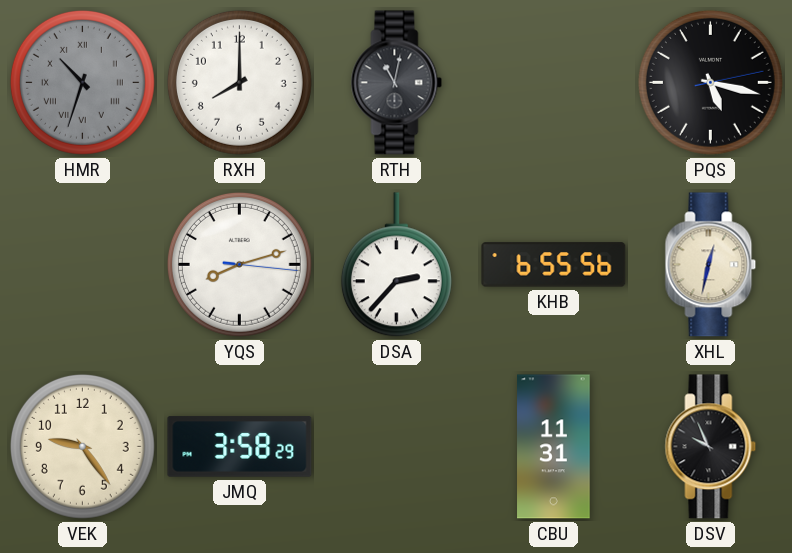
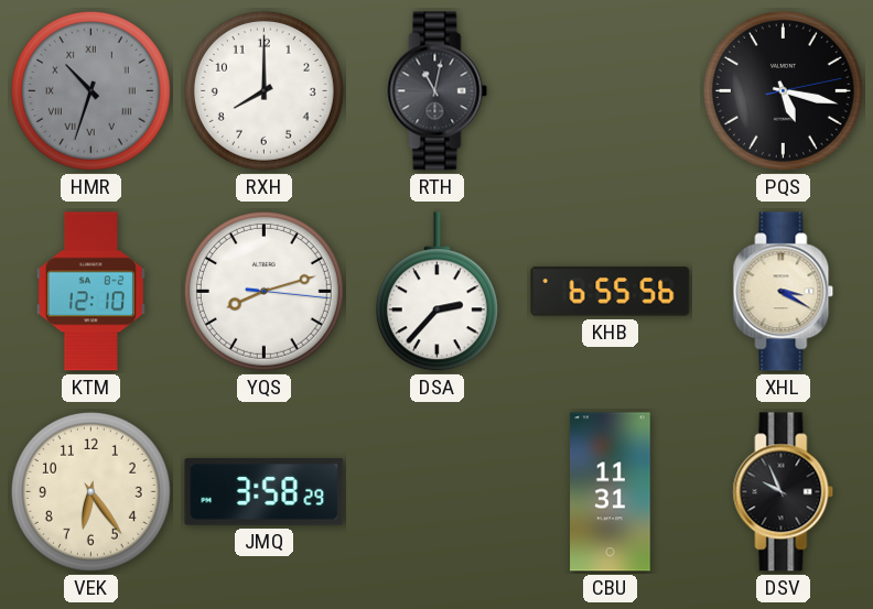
KTM: none -> 12:10 (90, 292)
XHL: 12:32 -> 3:20 (784, 292)
VEK: 9:24 -> 6:24 (90, 491)
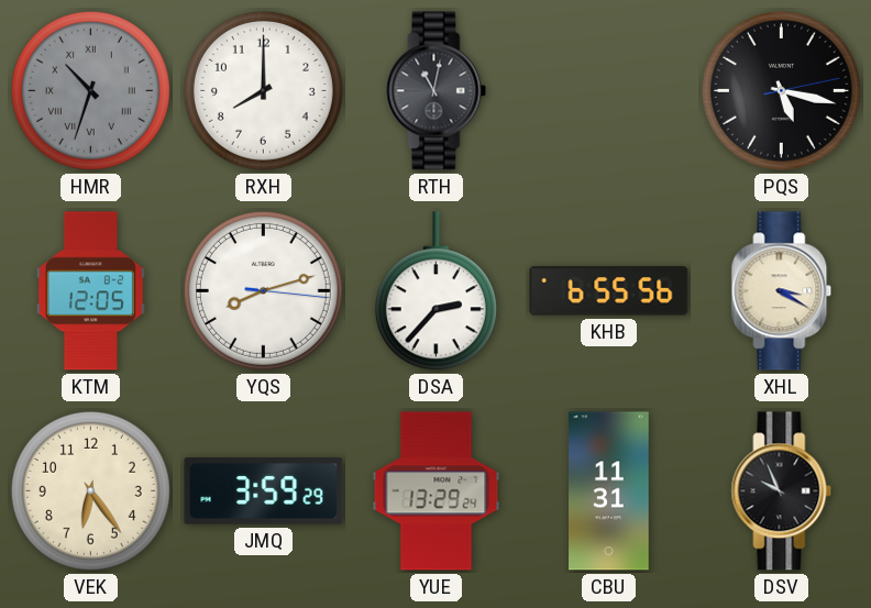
KTM: 12:10 -> 12:05 (90, 291)
JMQ: 3:58 -> 3:59 (264, 491)
YUE: none -> 13:29 (437, 491)
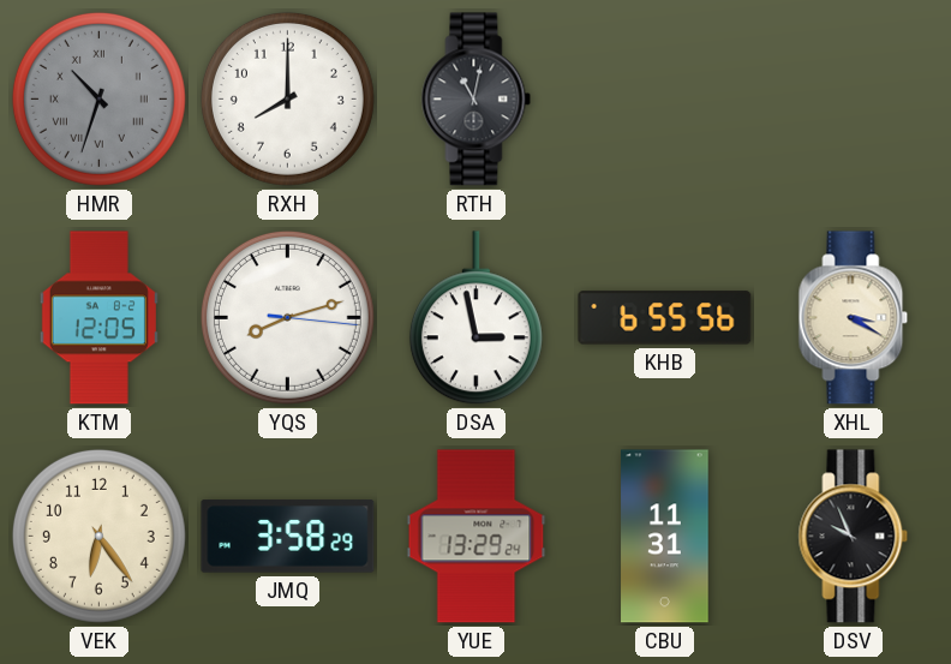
PQS: 5:17 -> none (781, 90)
DSA: 2:37 -> 2:58 (475, 318)
JMQ: 3:59 -> 3:58 (288, 537)
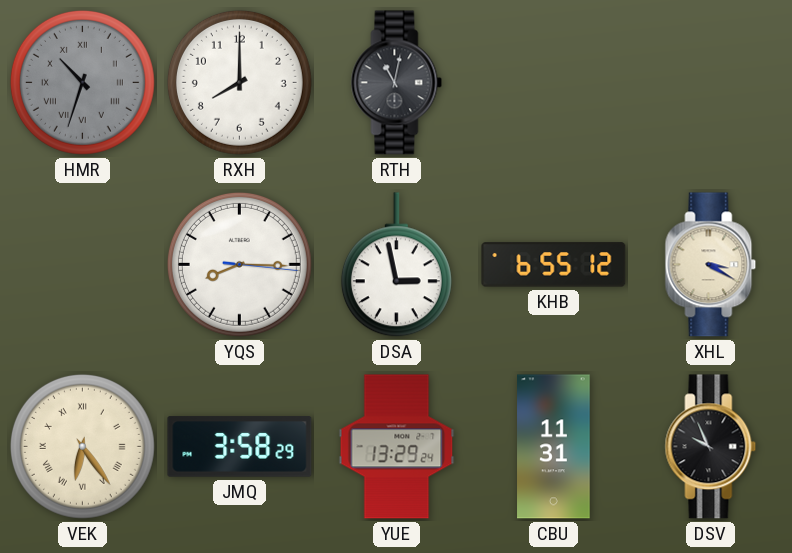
KTM: 12:05 -> none (98, 318)
YQS: 8:12 -> 8:15 (239, 264)
KHB: 6:55:56 -> 6:55:12 (554, 265)
VEK numerals: Arabic -> Roman (82, 446)
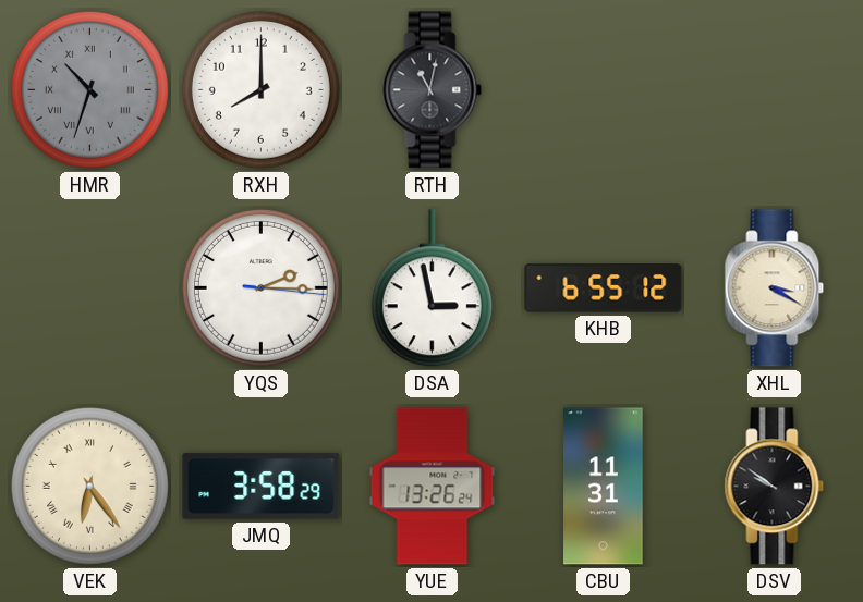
YQS: 8:15 -> 2:15 (260, 287)
YUE: 13:29 -> 13:26 (433, 487)
DSV: 9:56 -> 9:51 (775, 487)
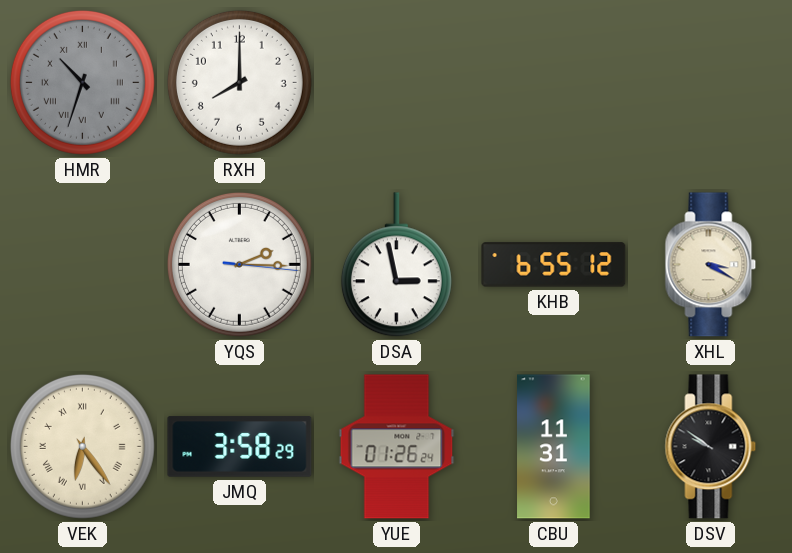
RTH: 11:02 -> none (433, 90)
YUE: 13:26 -> 01:26 (397, 447)
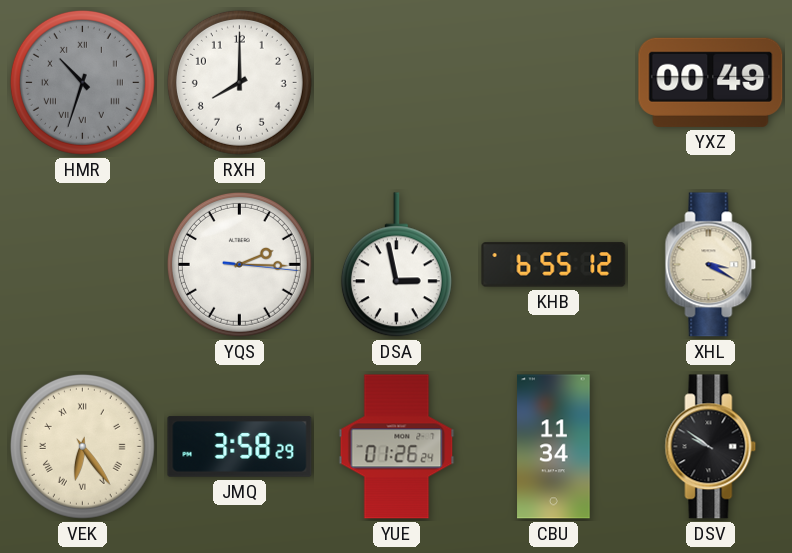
YXZ: none -> 00:49 (711, 82)
CBU: 11:31 -> 11:34 (554, 447)
